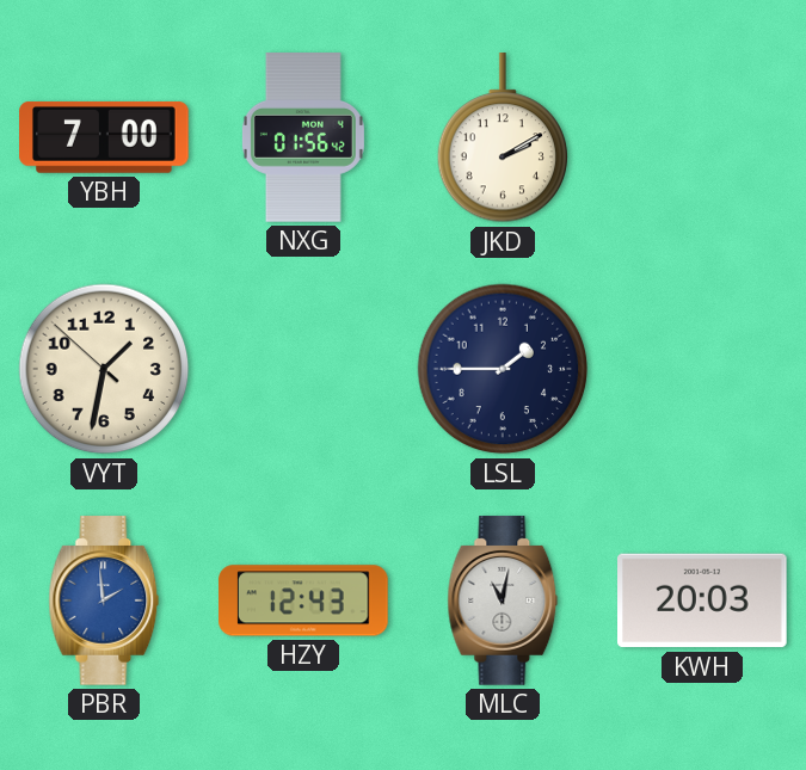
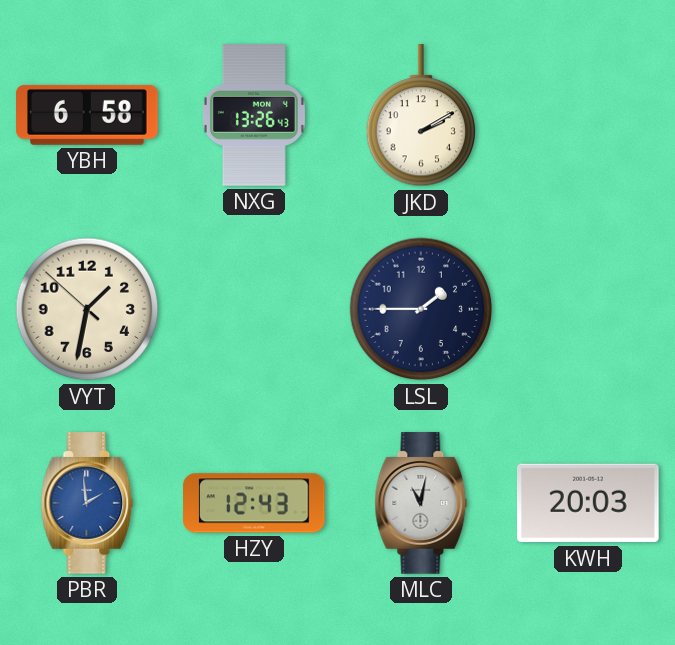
YBH: 7:00 -> 6:58 (87, 116)
NXG: 01:56 -> 13:26 (254, 115)
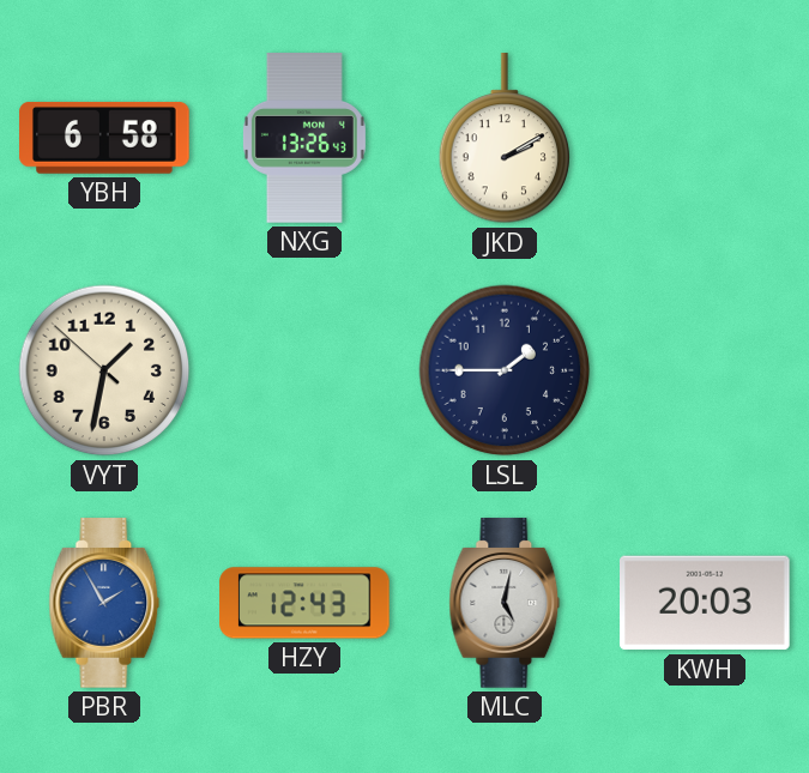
PBR: 1:59 -> 1:55 (104, 603)
MLC: 11:02 -> 5:02 (505, 603)
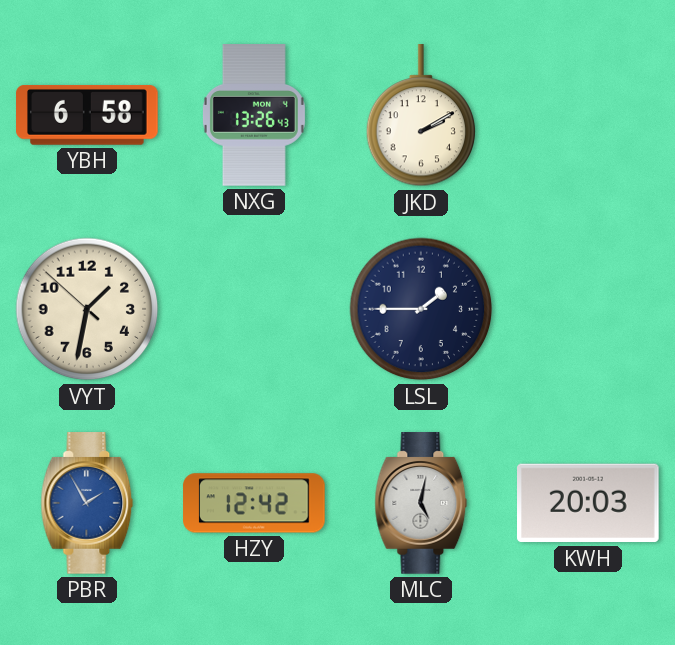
HZY: 12:43 -> 12:42 (254, 503)
